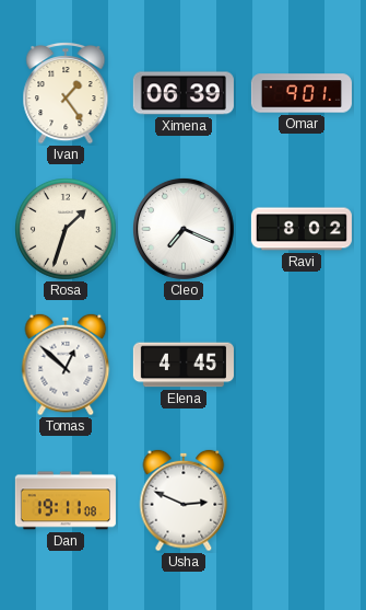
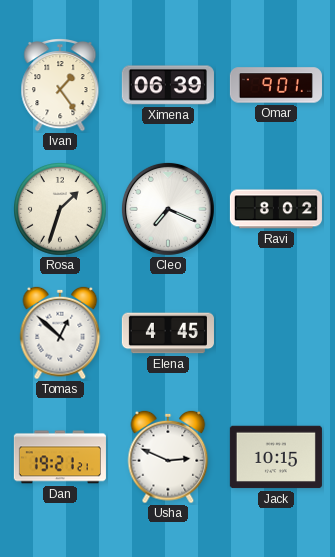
Dan: 19:11 -> 19:21 (60, 457)
Jack: none -> 10:15 (276, 457)
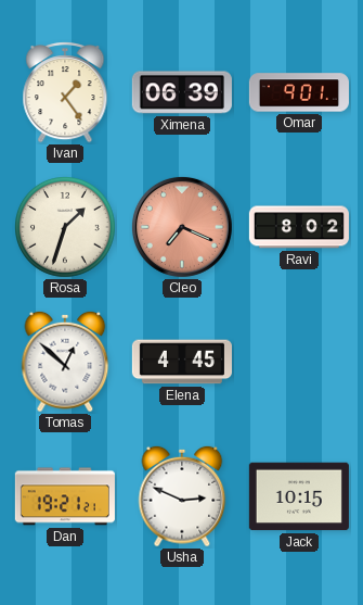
Cleo dial: white -> salmon (182, 227)
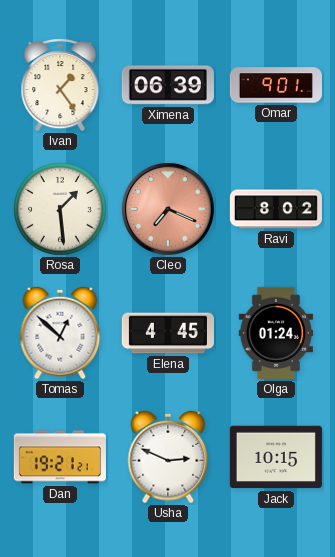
Rosa: 1:33 -> 1:29 (61, 210)
Olga: none -> 01:24 (276, 333)
